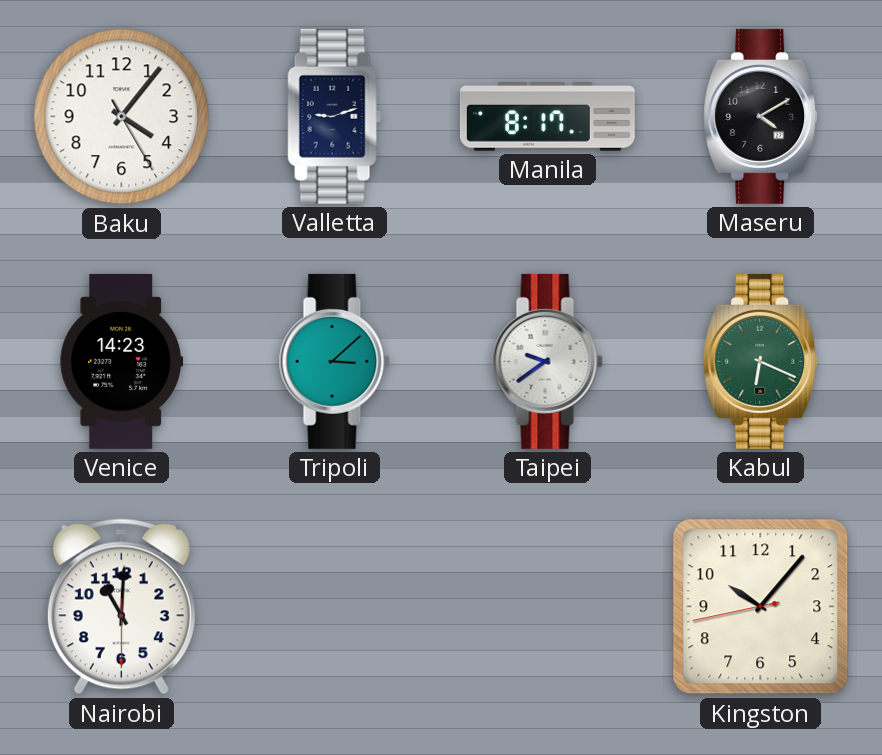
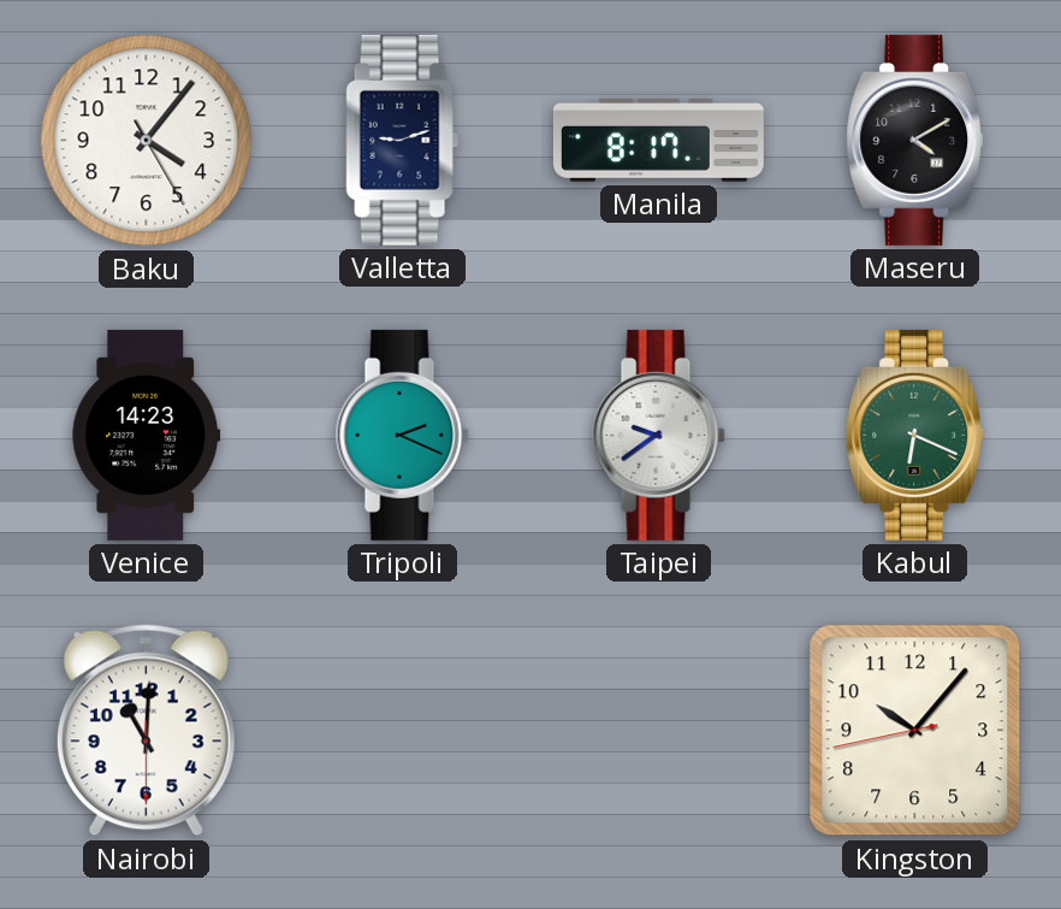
Tripoli: 3:08 -> 2:19 (402, 435)
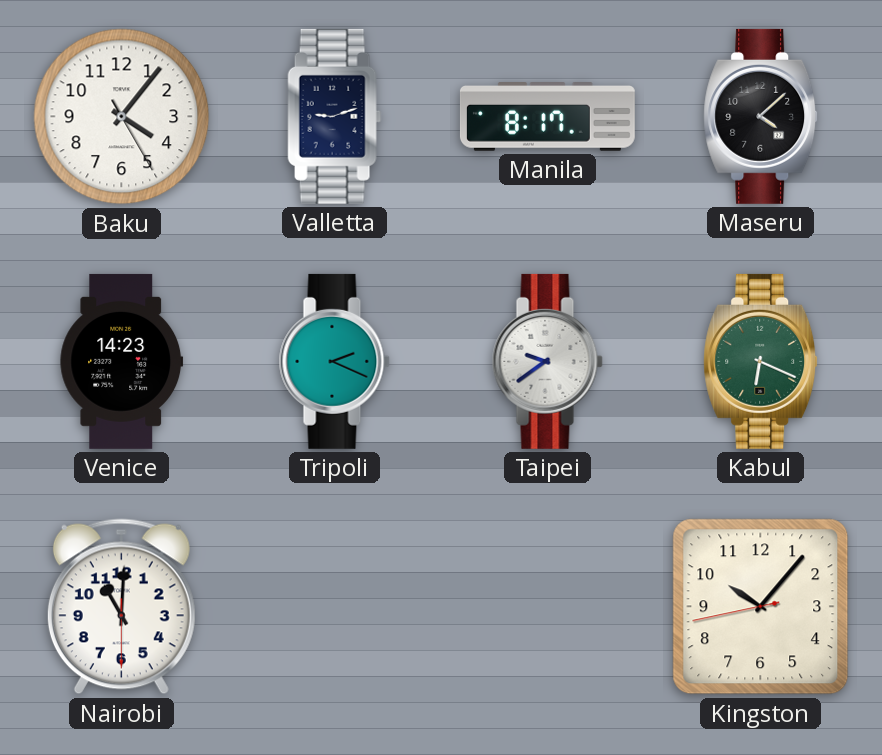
Maseru: 4:10 -> 4:08 (761, 116)
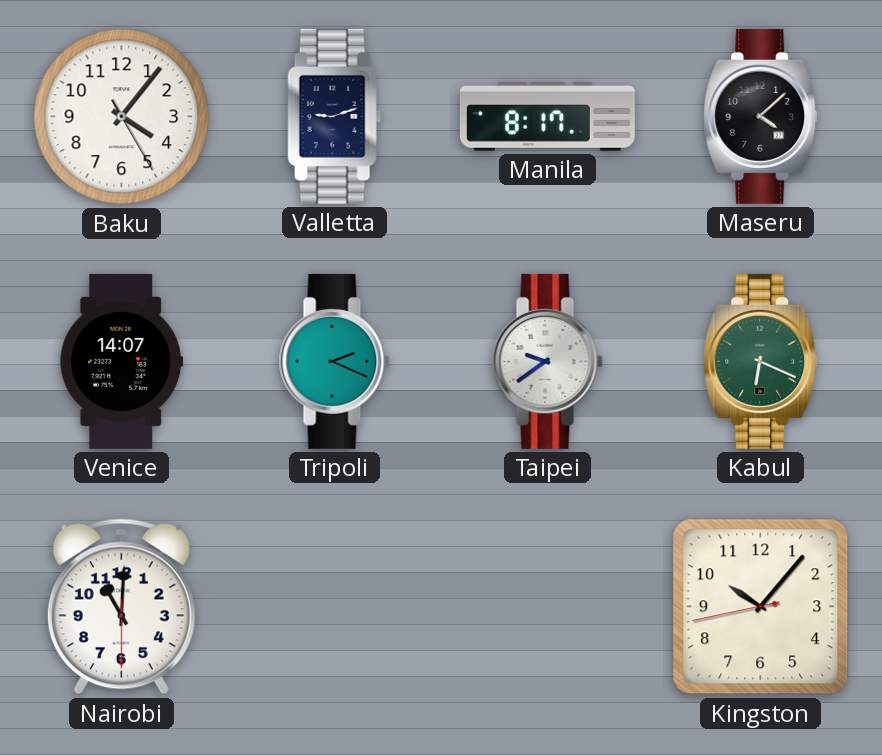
Venice: 14:23 -> 14:07 (122, 361)
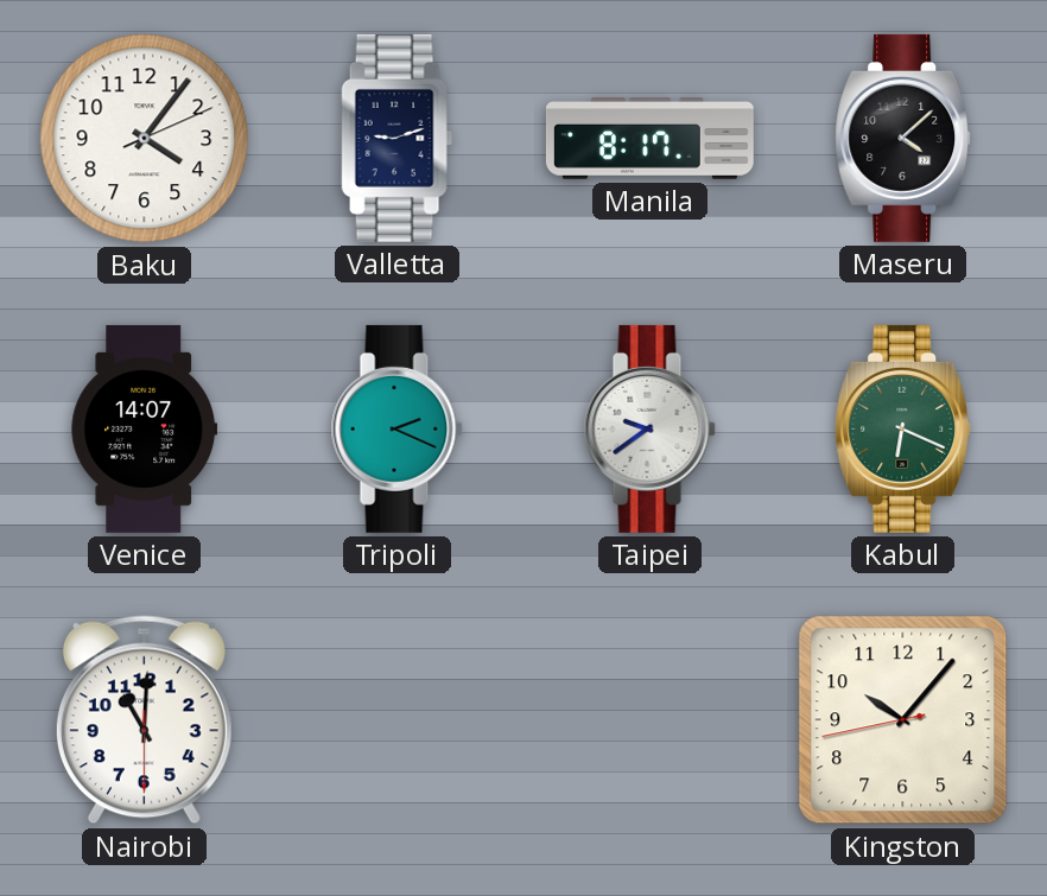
Baku: 4:06:25 -> 4:06:11 (145, 139)
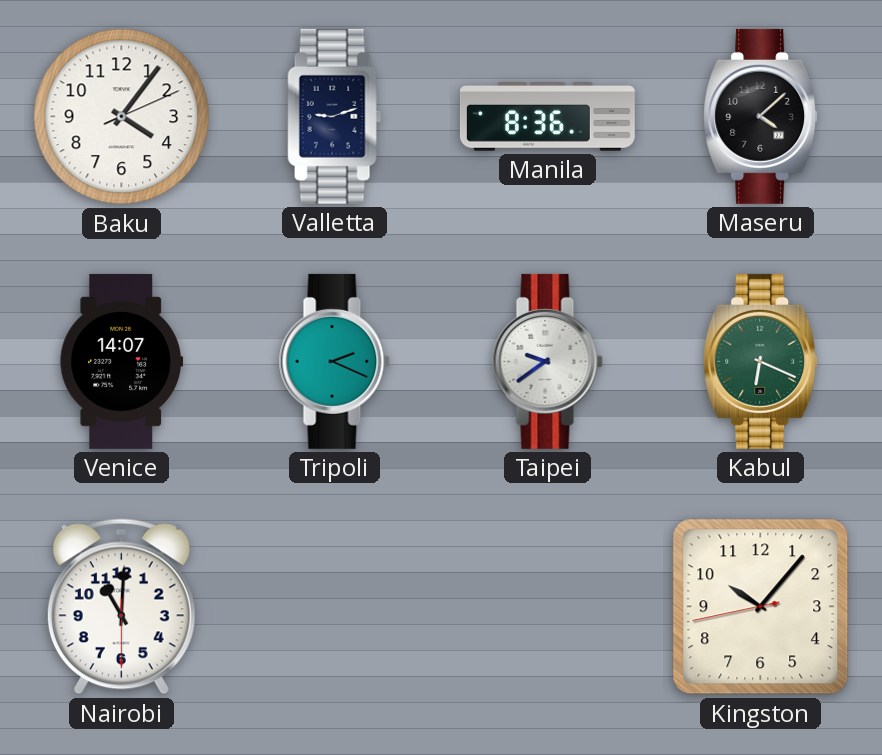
Manila: 8:17 -> 8:36 (547, 117)
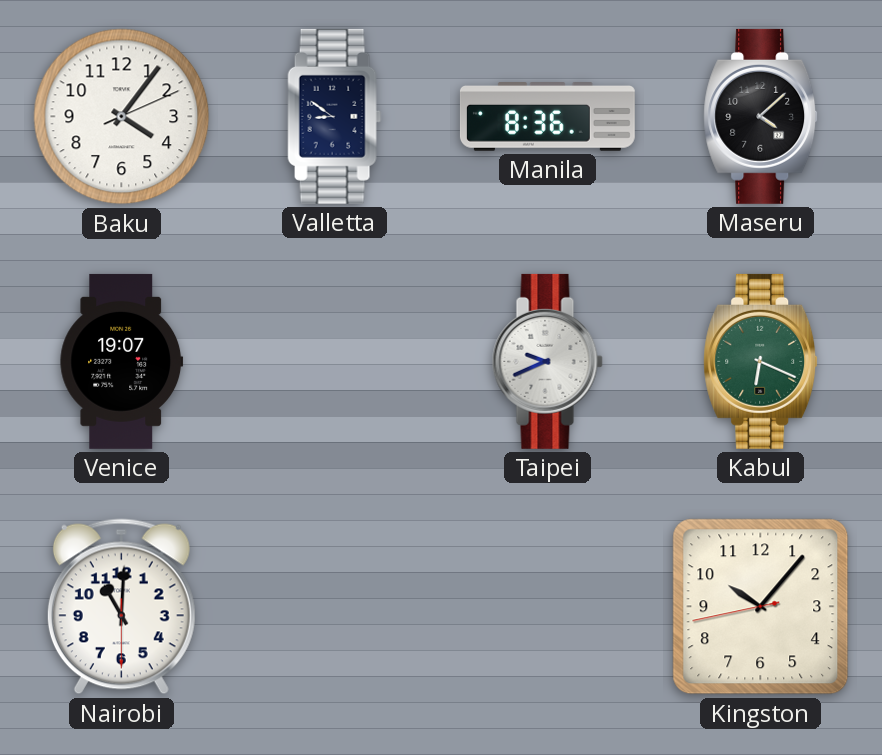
Valletta: 9:12 -> 8:51 (335, 116)
Venice: 14:07 -> 19:07 (122, 361)
Tripoli: 2:19 -> none (334, 361)
Taipei: 9:39 -> 9:41 (547, 361)
